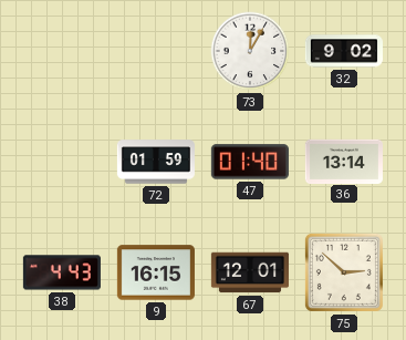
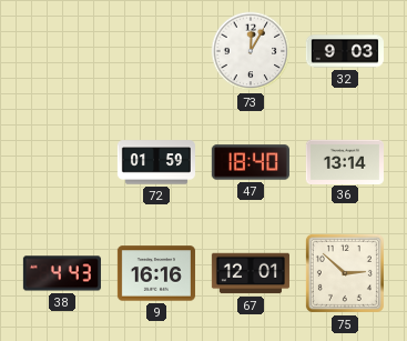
32: 9:02 -> 9:03 (345, 51)
47: 01:40 -> 18:40 (251, 162)
9: 16:15 -> 16:16 (156, 273)
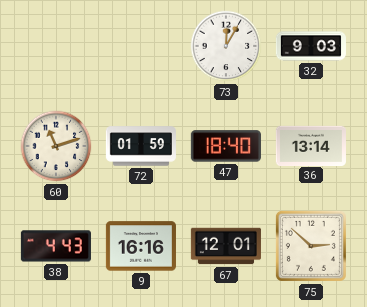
60: none -> 11:12 (56, 146)
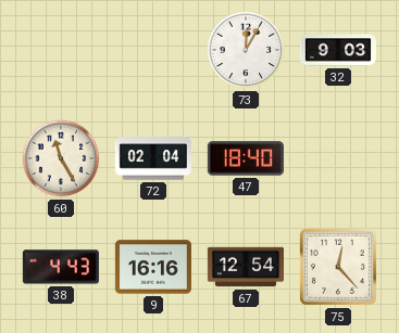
60: 11:12 -> 11:25 (61, 158)
72: 01:59 -> 02:04 (153, 158)
36: 13:14 -> none (311, 145)
67: 12:01 -> 12:54 (246, 267)
75: 2:52 -> 12:23 (338, 267)
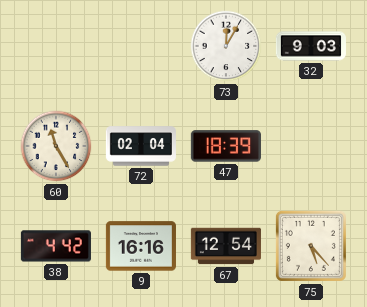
47: 18:40 -> 18:39 (226, 146)
38: 4:43 -> 4:42 (56, 246)
75: 12:23 -> 5:23 (311, 246)
